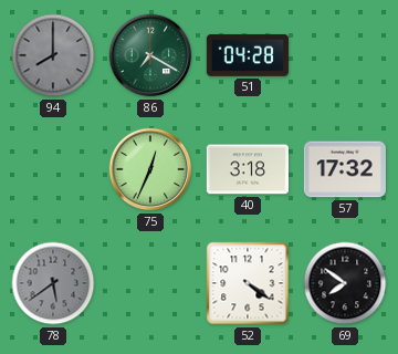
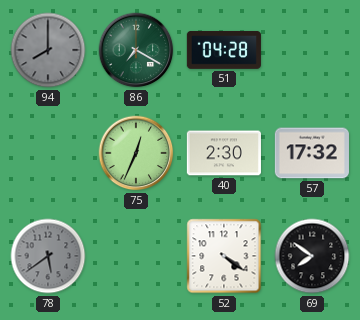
40: 3:18 -> 2:30 (224, 153)
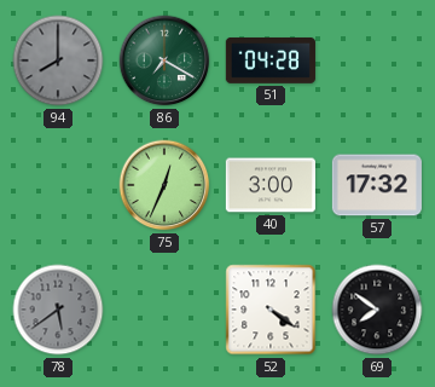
40: 2:30 -> 3:00 (271, 185)
